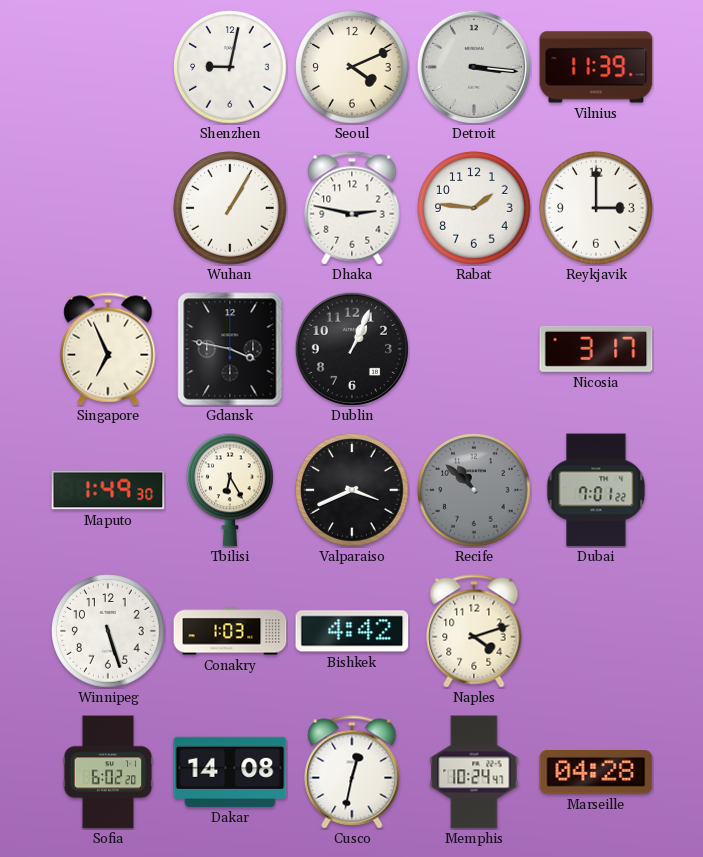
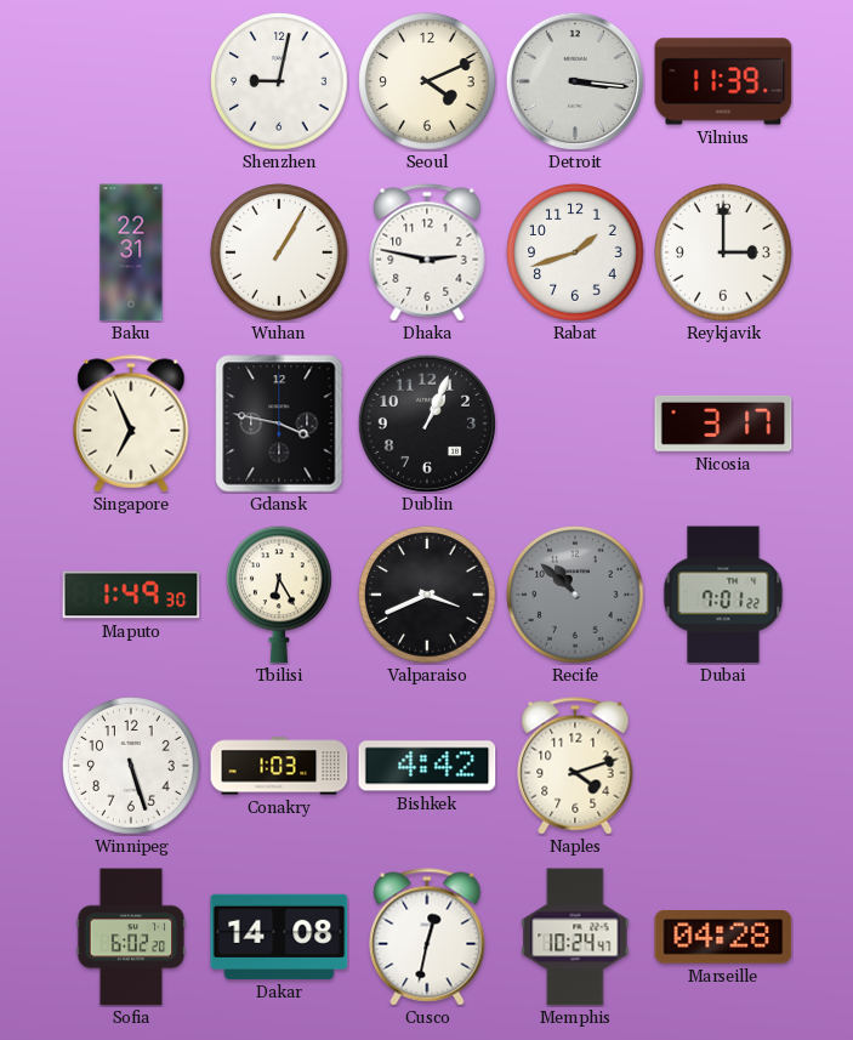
Baku: none -> 22:31 (131, 252)
Rabat: 1:46 -> 1:42 (575, 252)
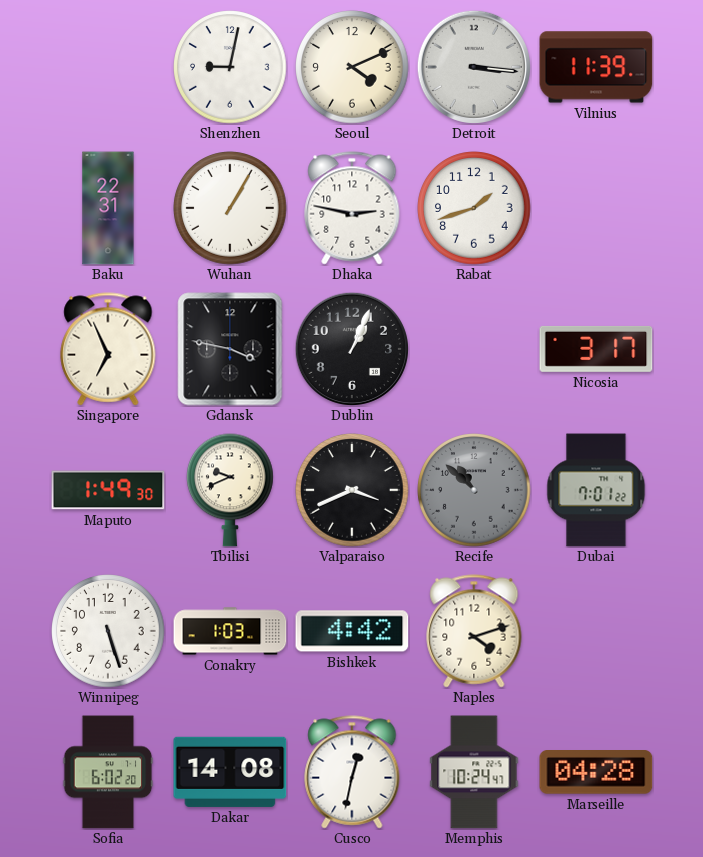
Reykjavik: 3:00 -> none (723, 252)
Tbilisi: 6:25 -> 9:41 (231, 490)
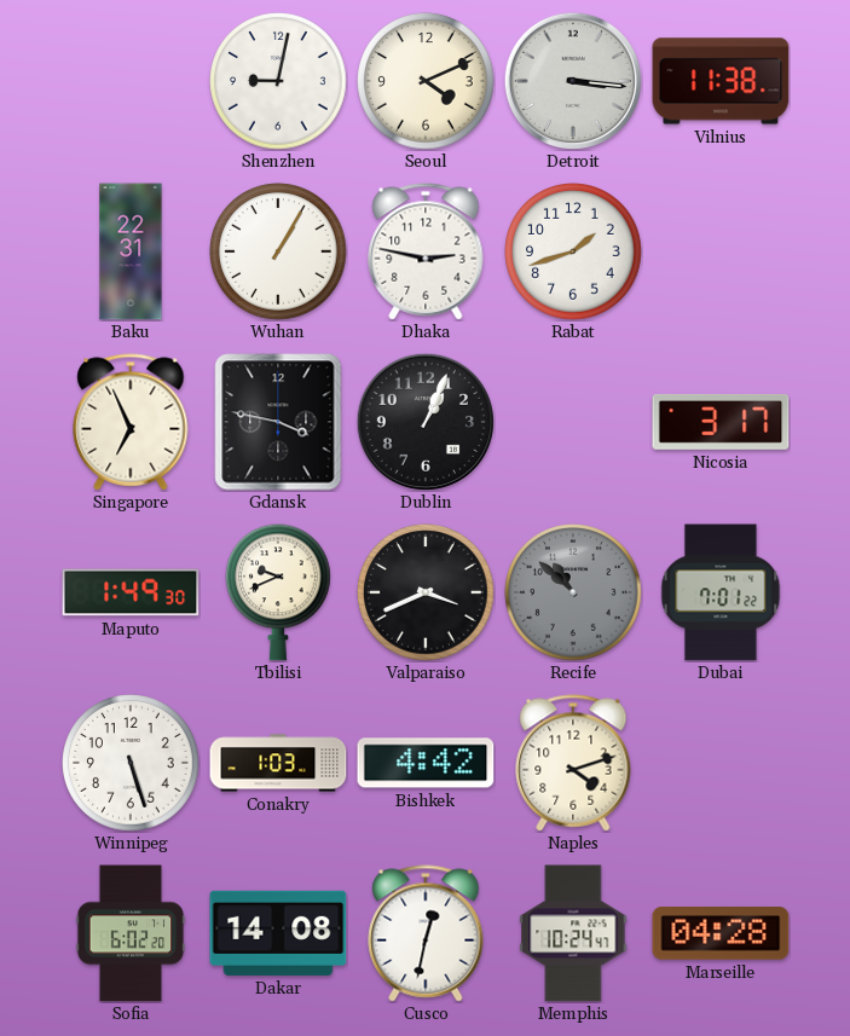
Vilnius: 11:39 -> 11:38 (721, 81)
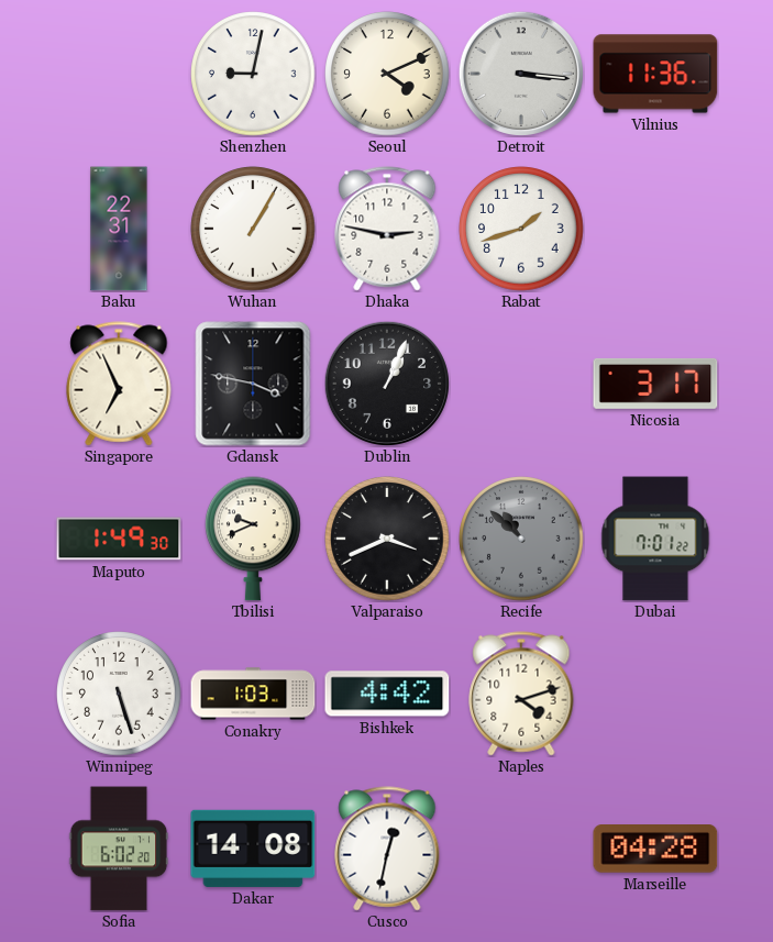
Vilnius: 11:38 -> 11:36 (655, 74)
Memphis: 10:24 -> none (573, 933)
